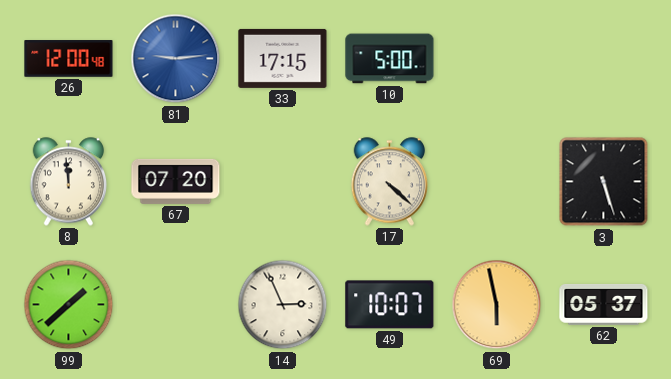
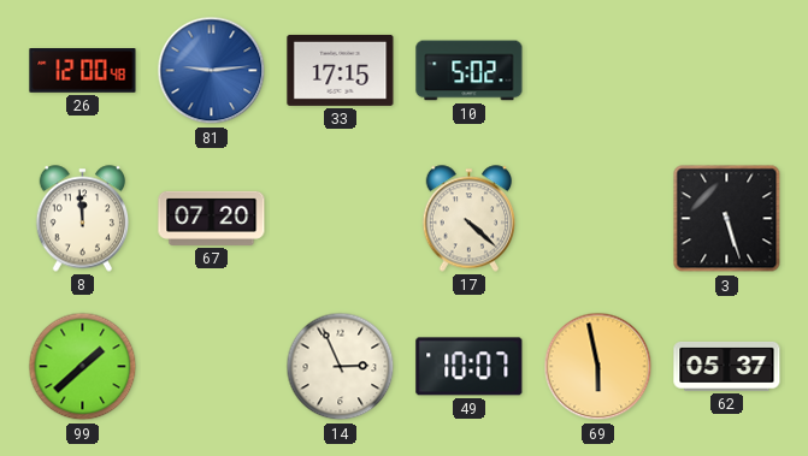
10: 5:00 -> 5:02 (470, 71)
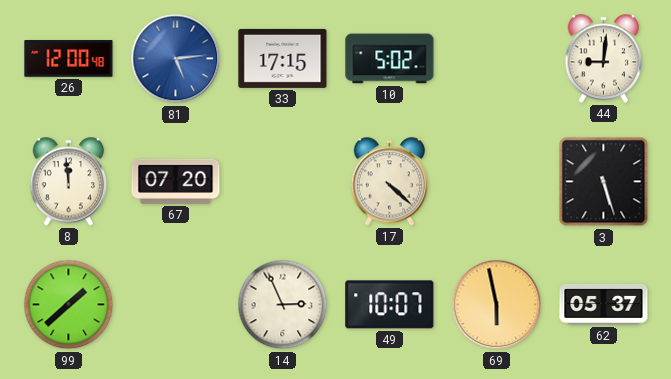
81: 9:14 -> 5:14 (176, 59)
44: none -> 9:01 (604, 59)
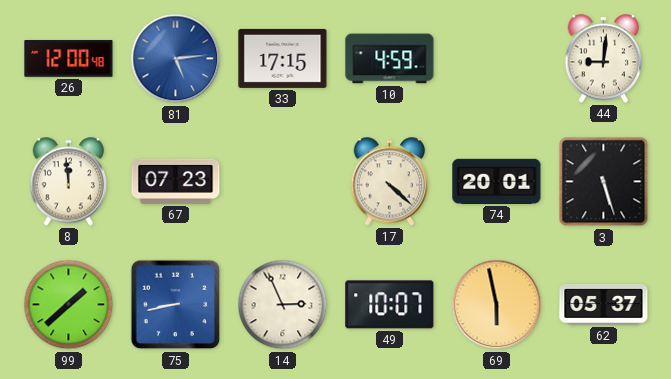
10: 5:02 -> 4:59 (390, 59)
67: 07:20 -> 07:23 (176, 181)
74: none -> 20:01 (497, 181)
75: none -> 8:43 (176, 305)
